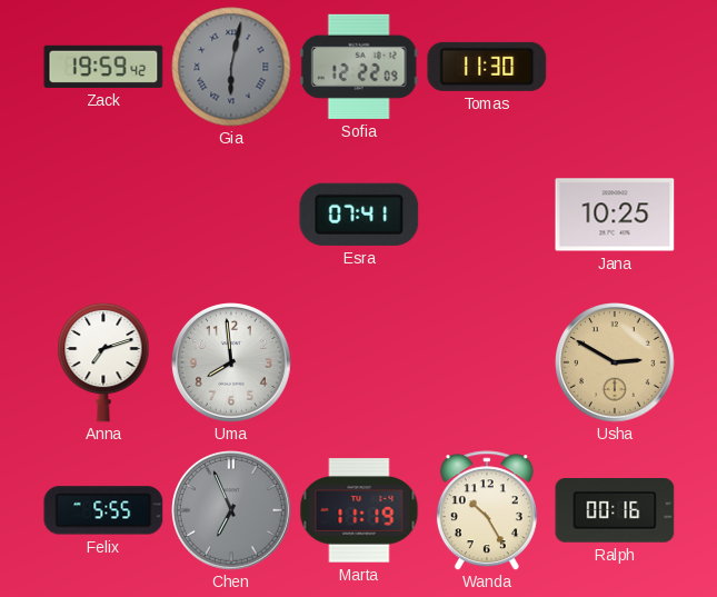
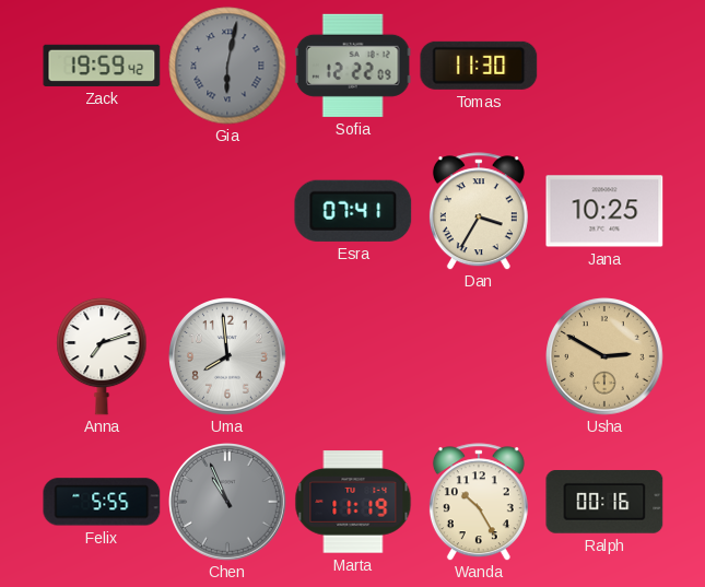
Dan: none -> 3:35 (479, 211)
Chen: 6:56 -> 10:56 (228, 503)
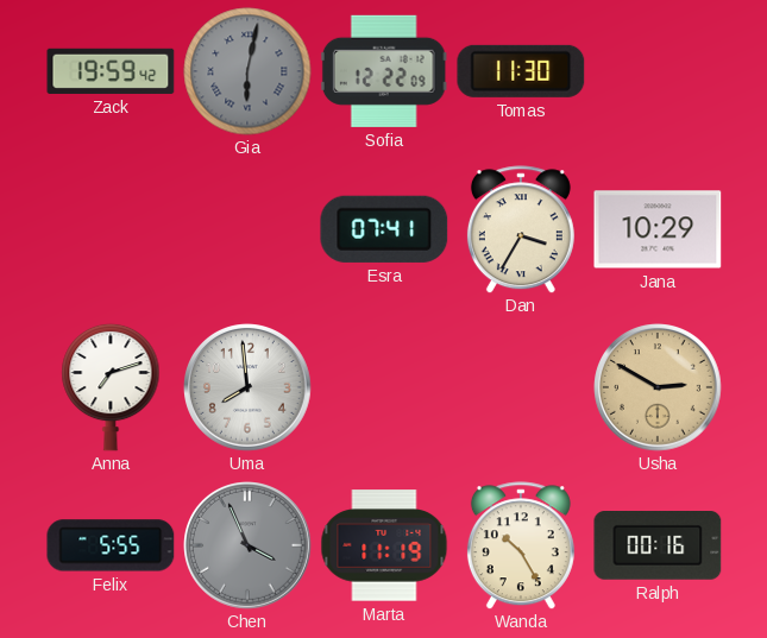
Jana: 10:25 -> 10:29 (658, 229)
Chen: 10:56 -> 3:56 (249, 547)
